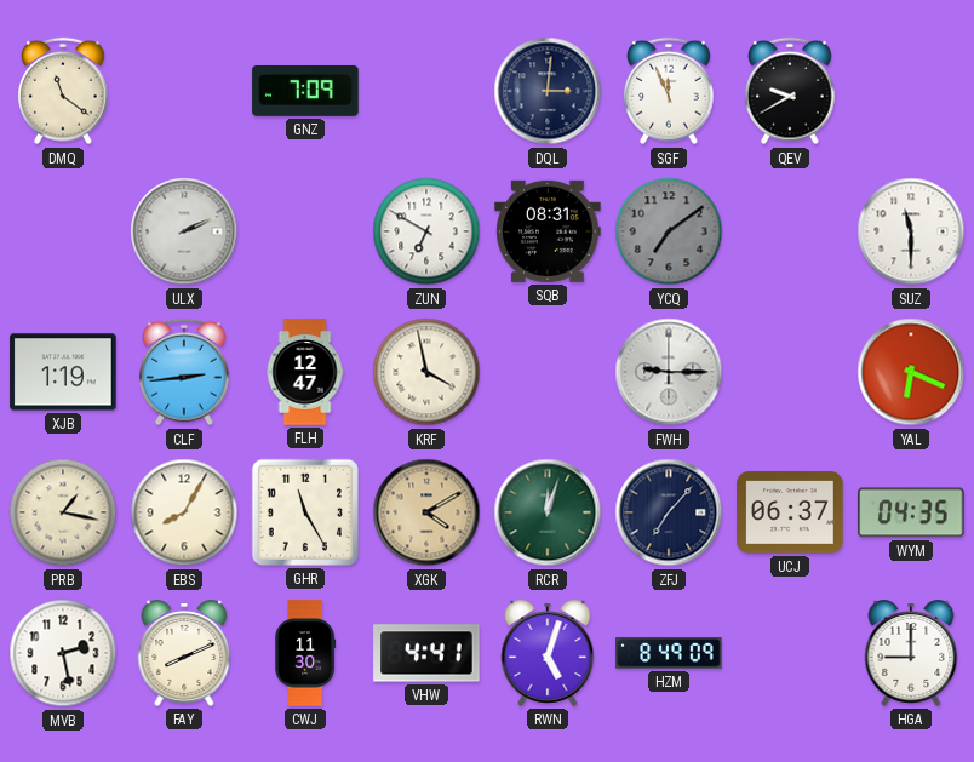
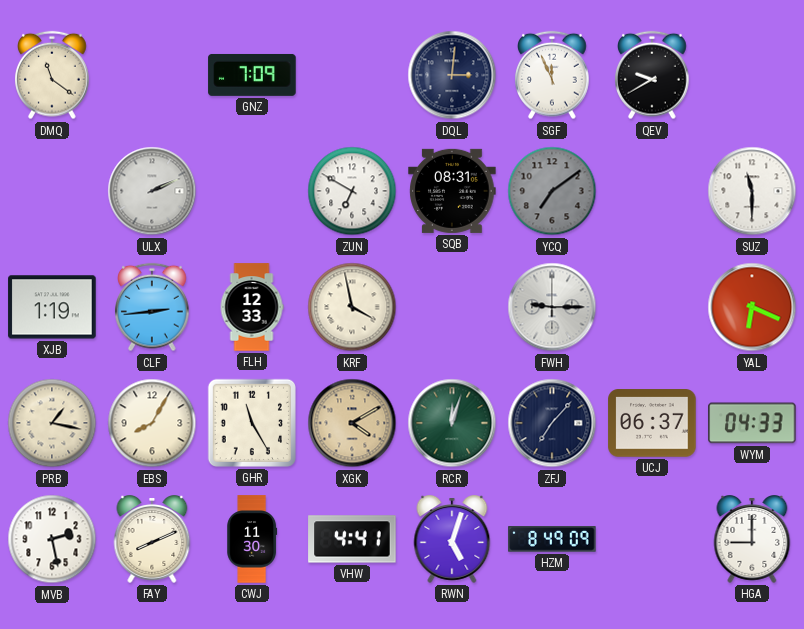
FLH: 12:47 -> 12:33 (252, 307)
WYM: 04:35 -> 04:33 (752, 423)
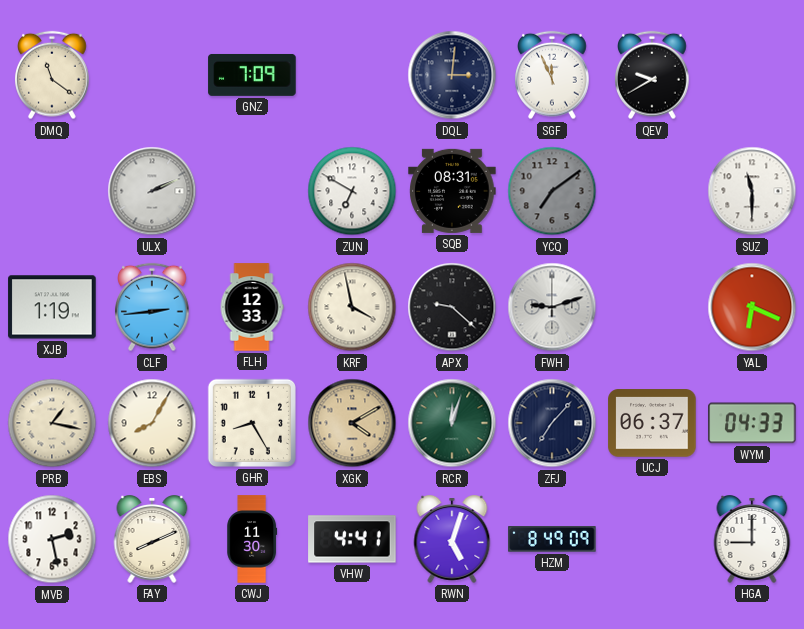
APX: none -> 9:22 (452, 307)
FWH: 9:15 -> 9:12 (552, 307)
GHR: 11:25 -> 8:25 (252, 423)
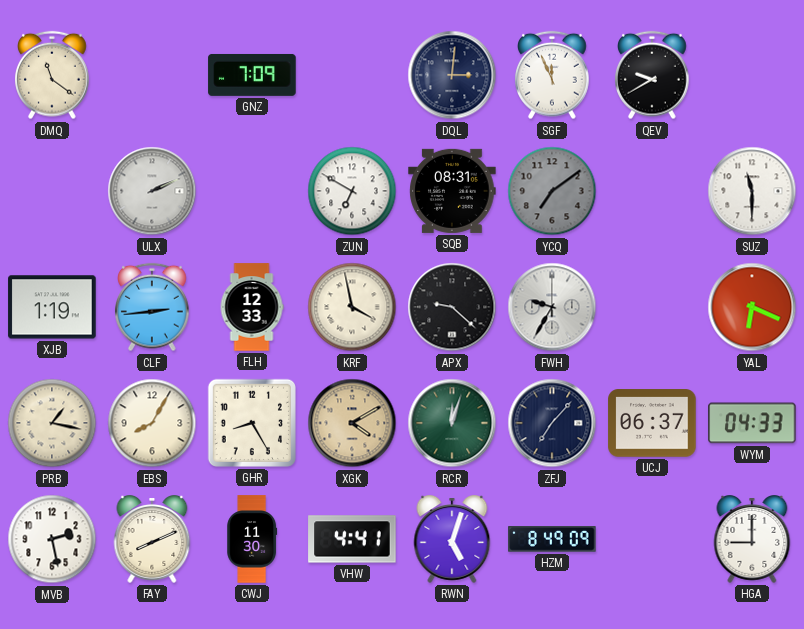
FWH: 9:12 -> 9:35 (552, 307)
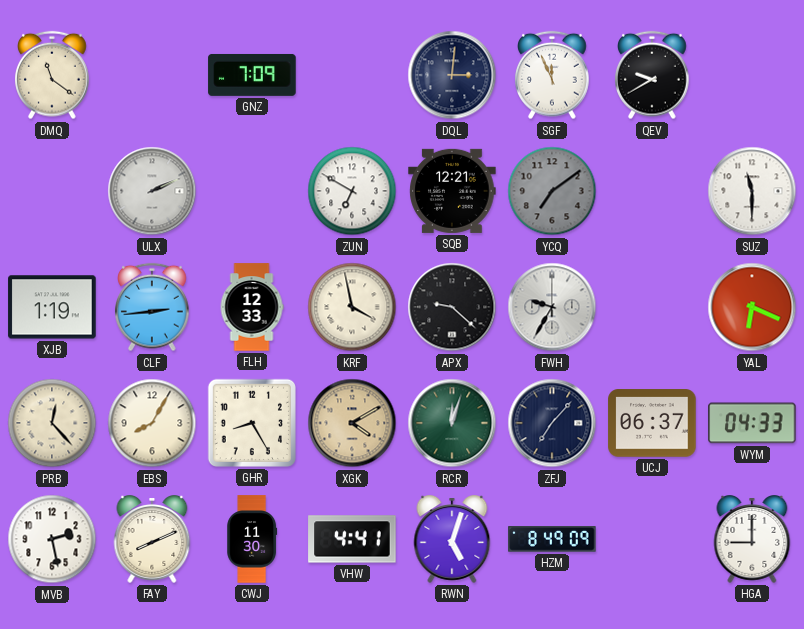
SQB: 08:31 -> 12:21 (452, 191)
PRB: 1:17 -> 12:23 (52, 423)
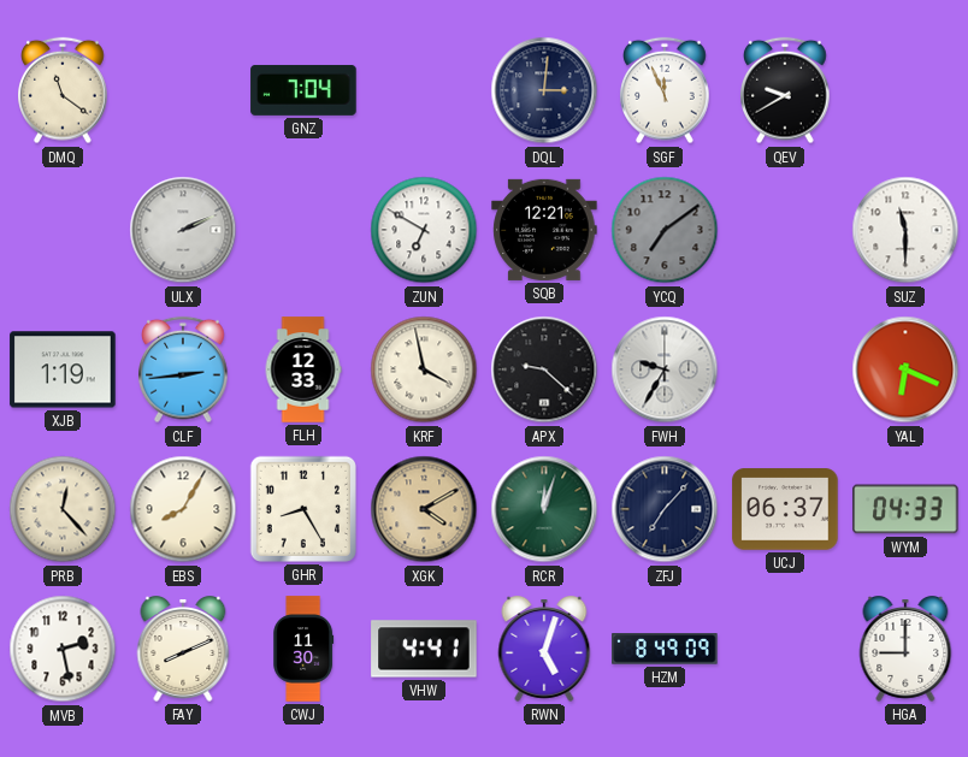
GNZ: 7:09 -> 7:04 (303, 90)
